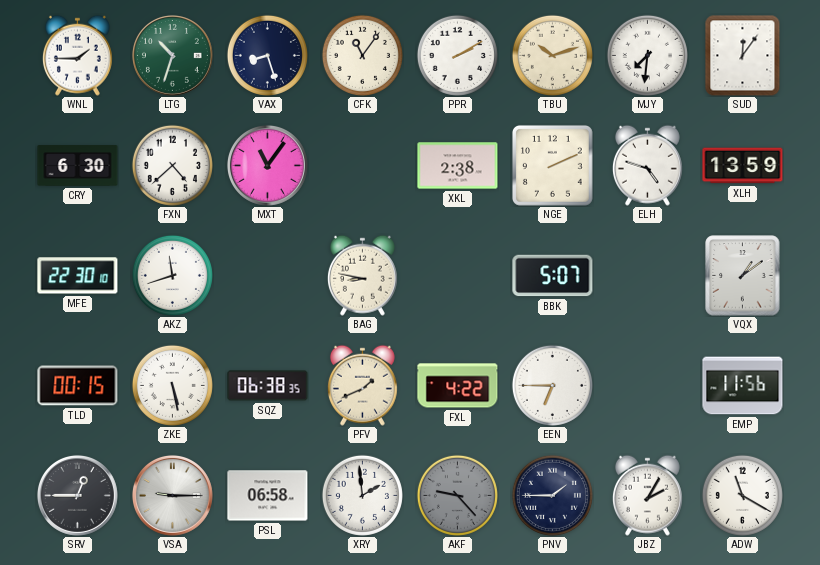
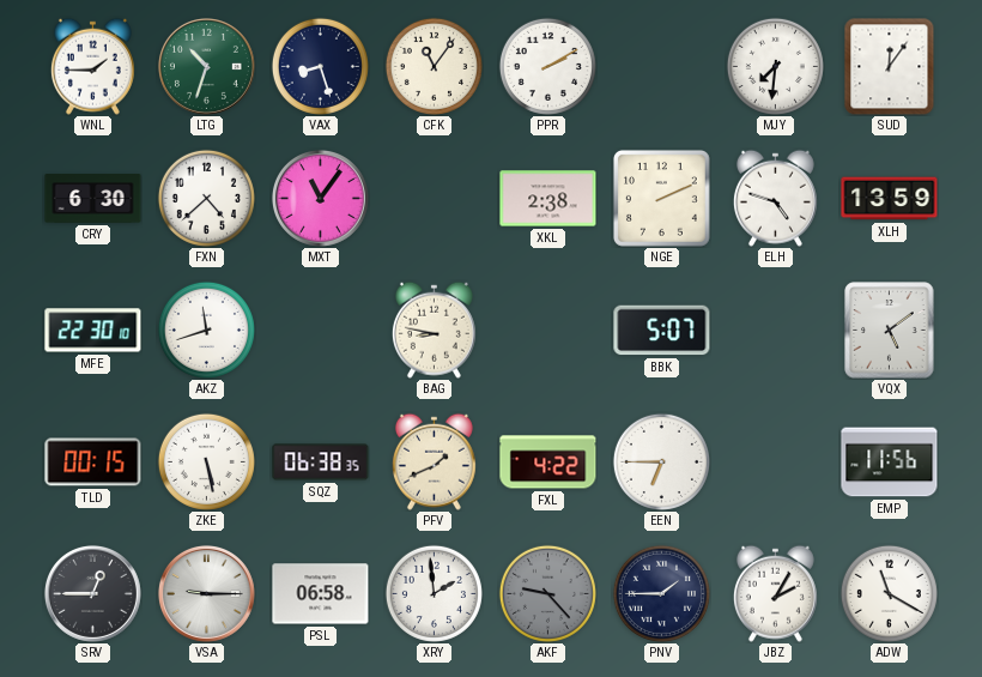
TBU: 10:12 -> none (552, 55)
VQX: 1:09 -> 5:09 (890, 331)
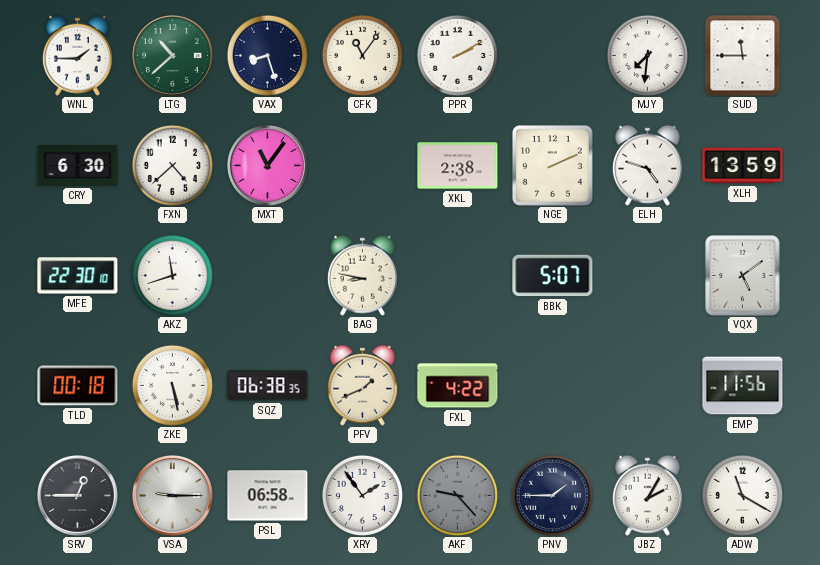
LTG: 10:33 -> 10:38 (172, 55)
SUD: 12:06 -> 11:45 (743, 55)
TLD: 00:15 -> 00:18 (78, 386)
EEN: 6:45 -> none (661, 461)
XRY: 1:59 -> 1:54 (362, 495)
